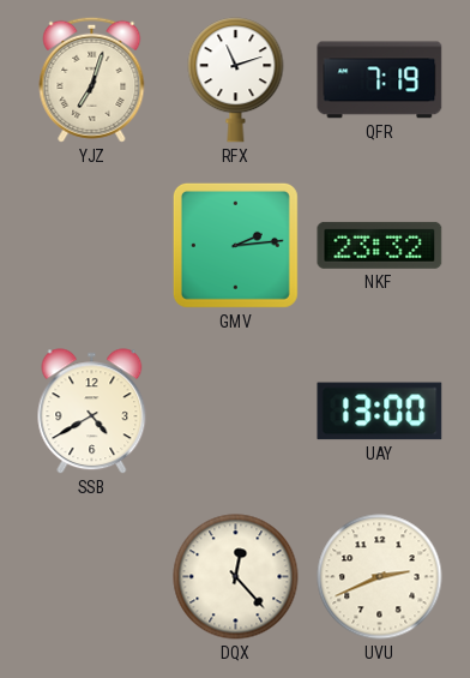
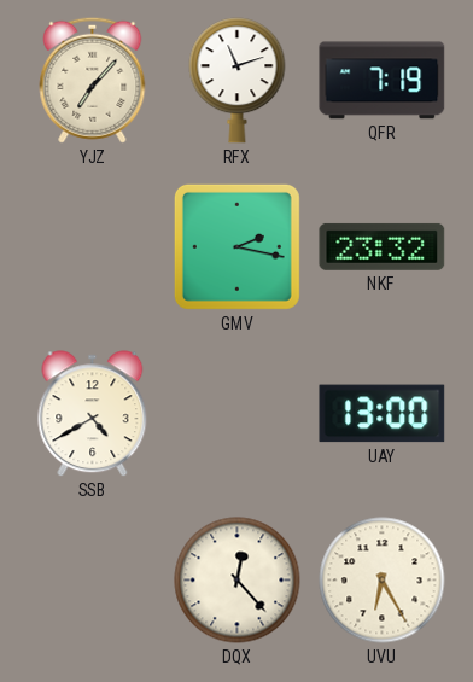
YJZ: 7:03 -> 7:07 (93, 80)
GMV: 2:14 -> 2:17 (237, 246)
UVU: 2:41 -> 6:25 (383, 581)
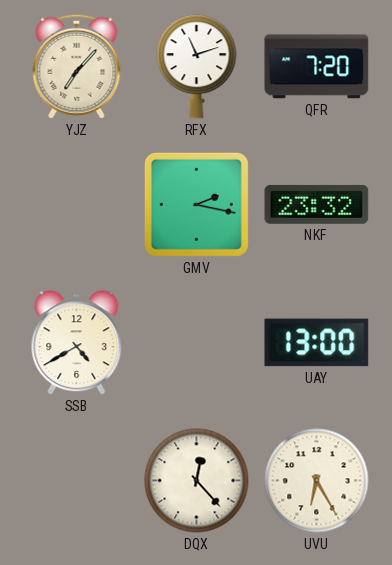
QFR: 7:19 -> 7:20 (317, 67)
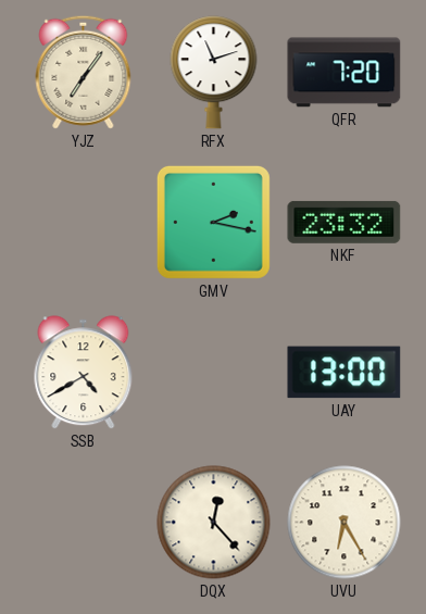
YJZ: 7:07 -> 7:06 (84, 72)
